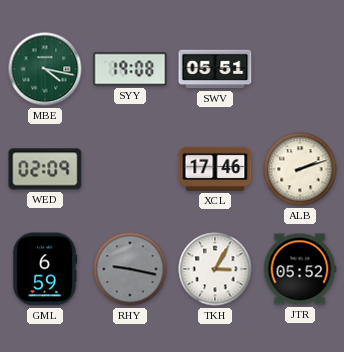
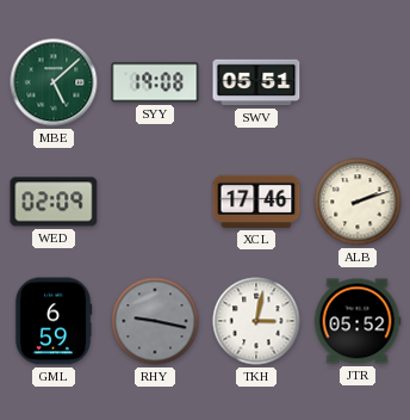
MBE: 4:17 -> 5:08 (54, 82)
TKH: 3:05 -> 3:02 (256, 321)
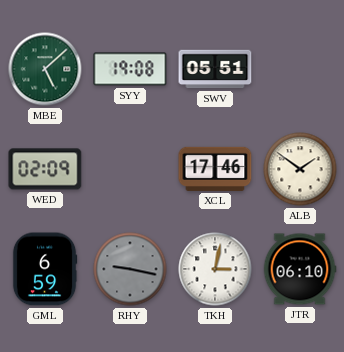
ALB: 2:12 -> 1:51 (300, 169)
JTR: 05:52 -> 06:10 (300, 269)
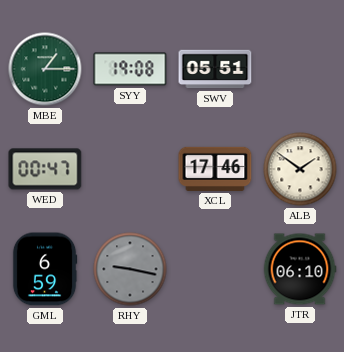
MBE: 5:08 -> 1:15 (45, 69)
WED: 02:09 -> 00:47 (45, 169)
TKH: 3:02 -> none (215, 269)
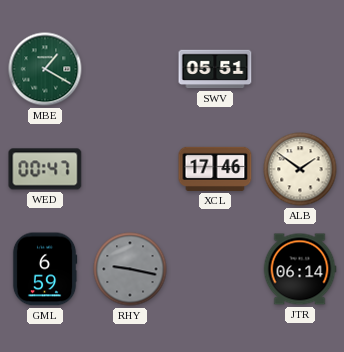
MBE: 1:15 -> 1:20 (45, 69)
SYY: 19:08 -> none (130, 69)
JTR: 06:10 -> 06:14 (300, 269)
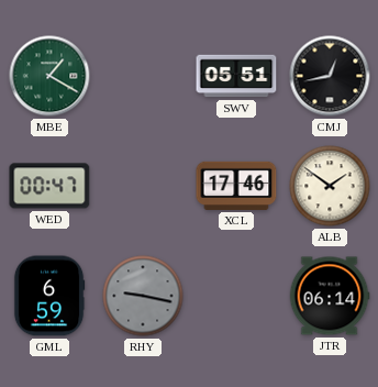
CMJ: none -> 12:43 (330, 76)
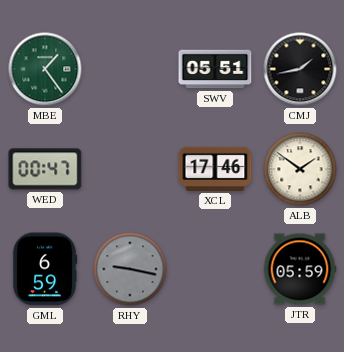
MBE: 1:20 -> 1:24 (45, 69)
CMJ: 12:43 -> 1:43 (300, 69)
JTR: 06:14 -> 05:59 (300, 269)
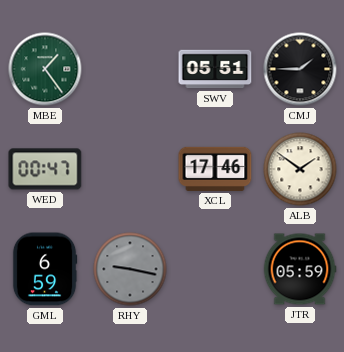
CMJ: 1:43 -> 1:45 (300, 69)
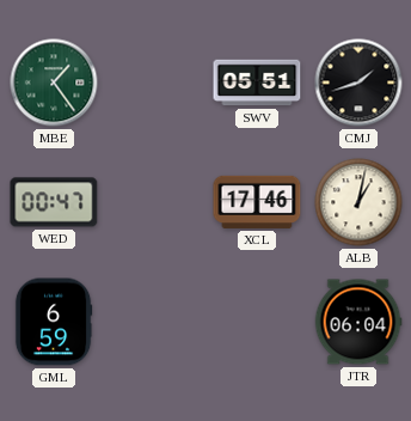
CMJ: 1:45 -> 1:42 (358, 83)
ALB: 1:51 -> 1:02 (358, 202)
RHY: 9:17 -> none (130, 269)
JTR: 05:59 -> 06:04 (358, 322)
